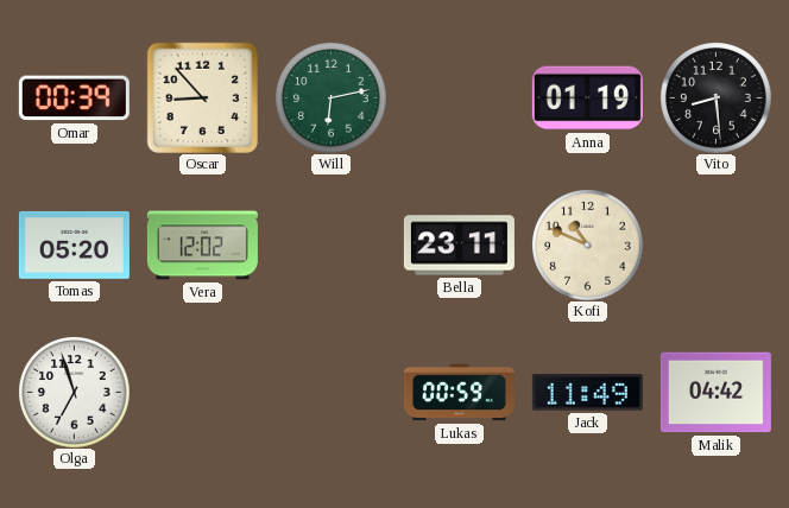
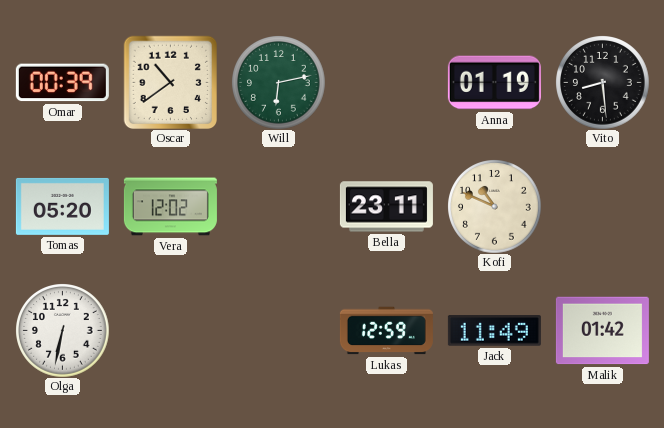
Oscar: 8:53 -> 10:39 (170, 82)
Olga: 6:57 -> 6:32 (63, 331)
Lukas: 00:59 -> 12:59 (386, 331)
Malik: 04:42 -> 01:42 (602, 331)
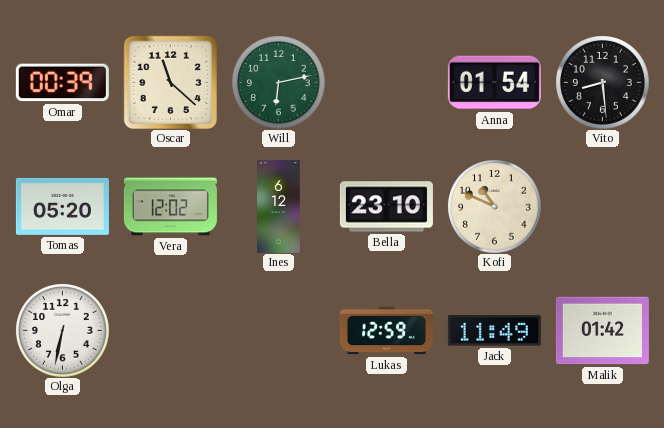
Oscar: 10:39 -> 11:22 (170, 82)
Anna: 01:19 -> 01:54 (494, 83)
Ines: none -> 6:12 (279, 206)
Bella: 23:11 -> 23:10 (386, 207)
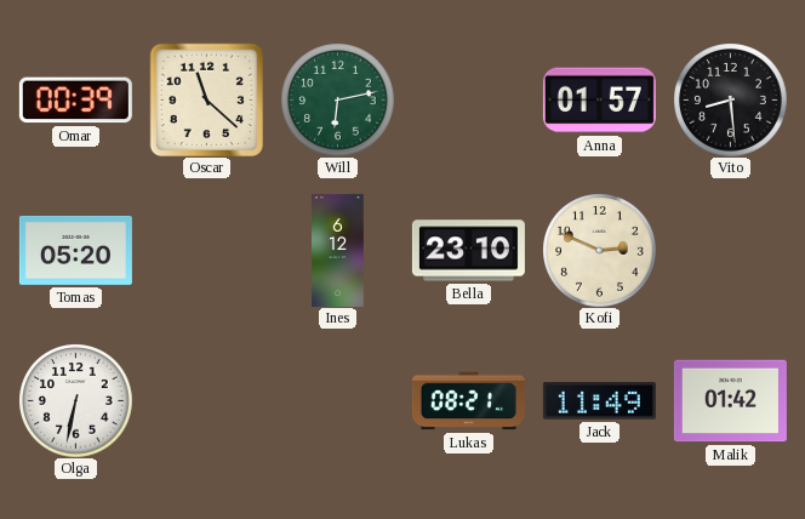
Anna: 01:54 -> 01:57 (599, 101)
Vera: 12:02 -> none (170, 207)
Kofi: 10:49 -> 2:49 (600, 251)
Lukas: 12:59 -> 08:21 (468, 401)
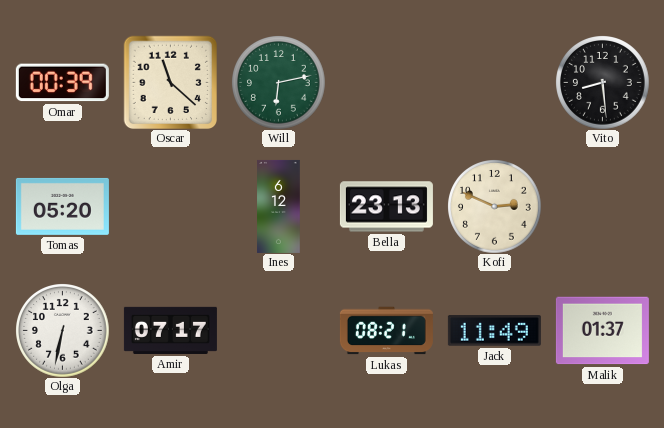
Anna: 01:57 -> none (599, 101)
Bella: 23:10 -> 23:13 (386, 207)
Amir: none -> 07:17 (170, 330)
Malik: 01:42 -> 01:37 (602, 331)
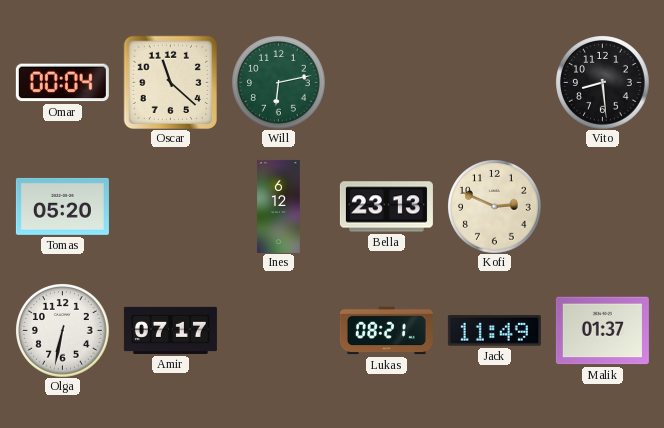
Omar: 00:39 -> 00:04 (62, 83)
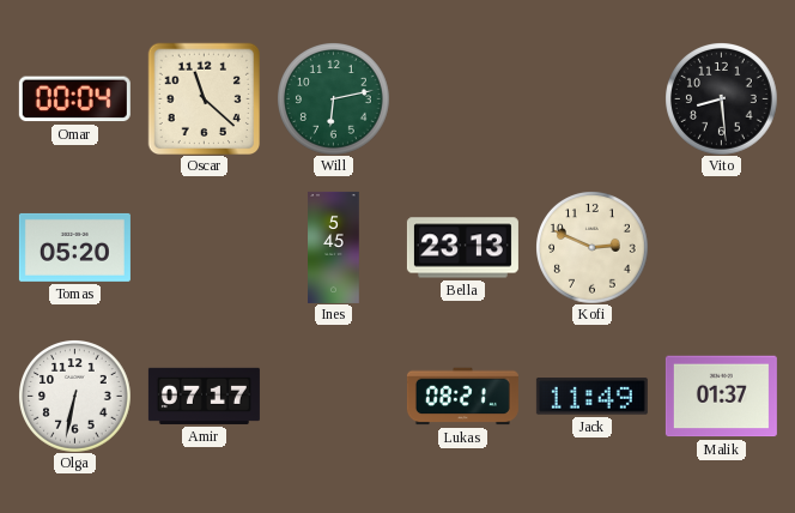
Ines: 6:12 -> 5:45 (334, 247)
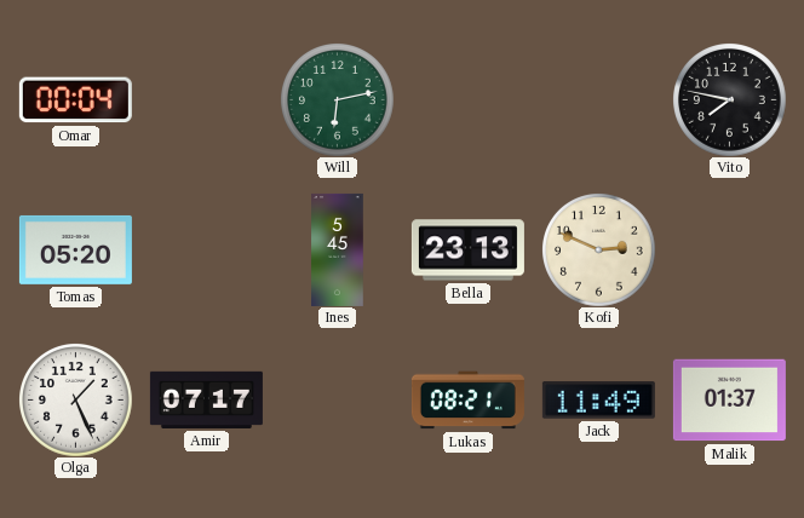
Oscar: 11:22 -> none (204, 98)
Vito: 8:29 -> 7:47 (730, 100)
Olga: 6:32 -> 1:26 (76, 401)
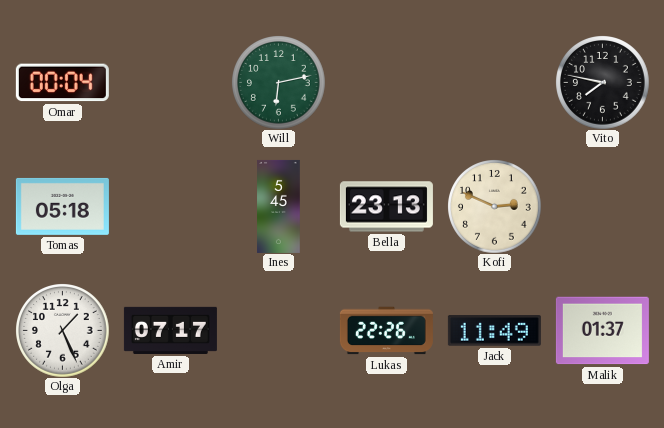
Tomas: 05:20 -> 05:18 (62, 206)
Lukas: 08:21 -> 22:26 (386, 331)
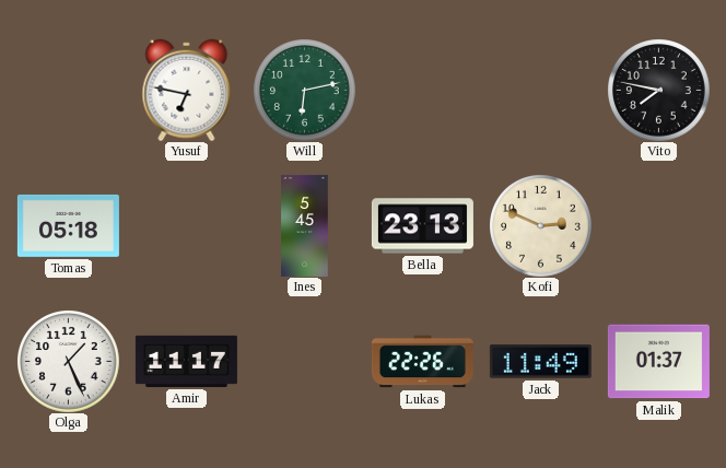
Omar: 00:04 -> none (62, 83)
Yusuf: none -> 6:47 (187, 90)
Amir: 07:17 -> 11:17 (186, 361)
